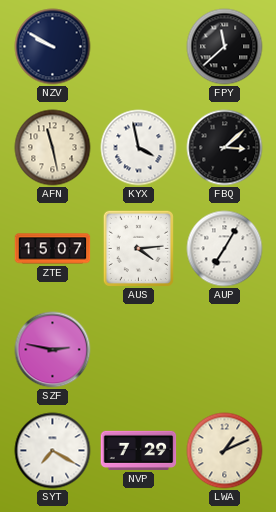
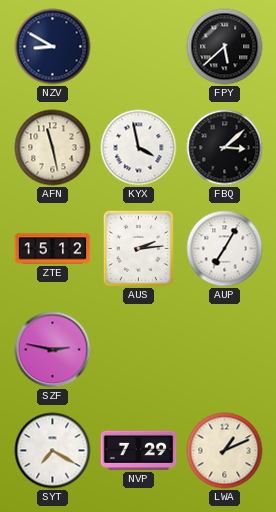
NZV: 9:50 -> 8:50 (53, 47)
FPY: 11:38 -> 5:38 (225, 47)
ZTE: 15:07 -> 15:12 (53, 249)
AUS: 4:14 -> 2:14 (138, 248)
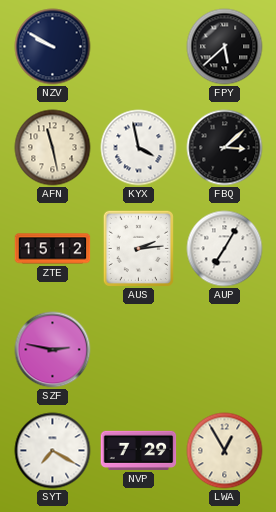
NZV: 8:50 -> 9:50 (53, 47)
LWA: 1:11 -> 12:55 (225, 451)
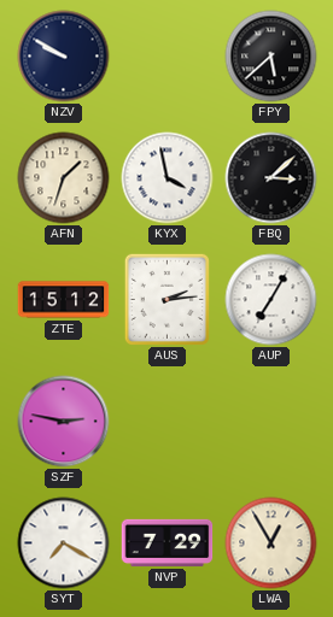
AFN: 11:28 -> 1:33 (64, 178)
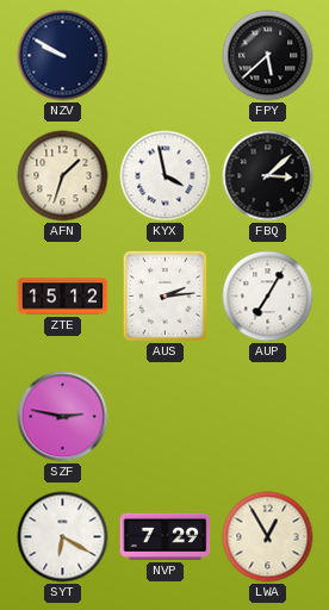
SYT: 7:20 -> 6:20 (63, 537)
